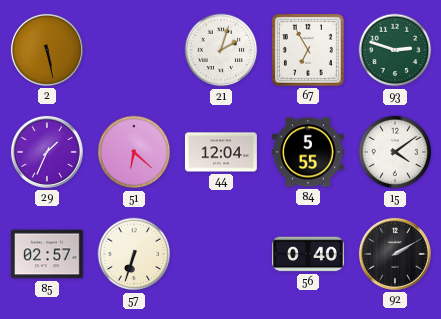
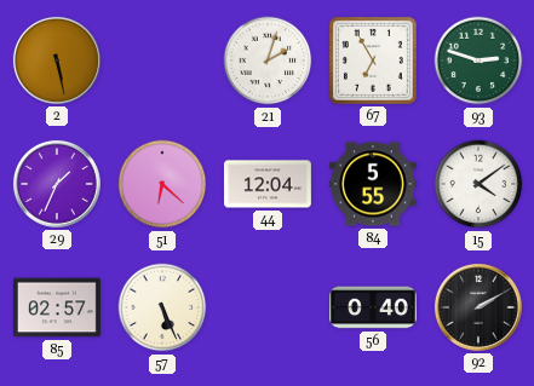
57: 6:33 -> 5:26 (162, 307)
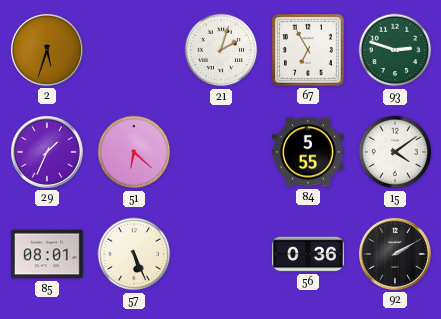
2: 5:28 -> 5:33 (47, 50)
44: 12:04 -> none (268, 184)
85: 02:57 -> 08:01 (47, 254)
56: 0:40 -> 0:36 (308, 254)
